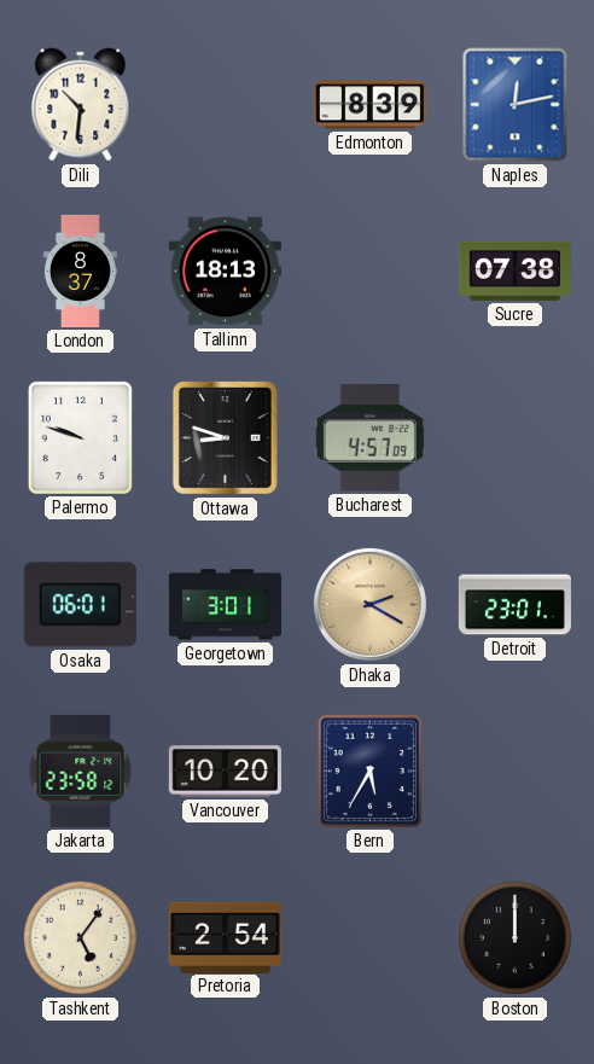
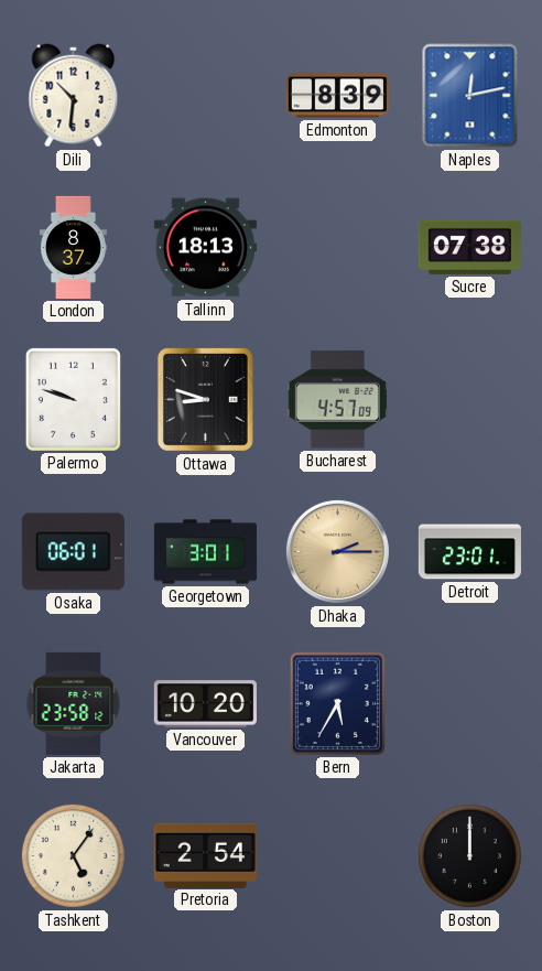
Dhaka: 2:20 -> 2:15 (337, 551)
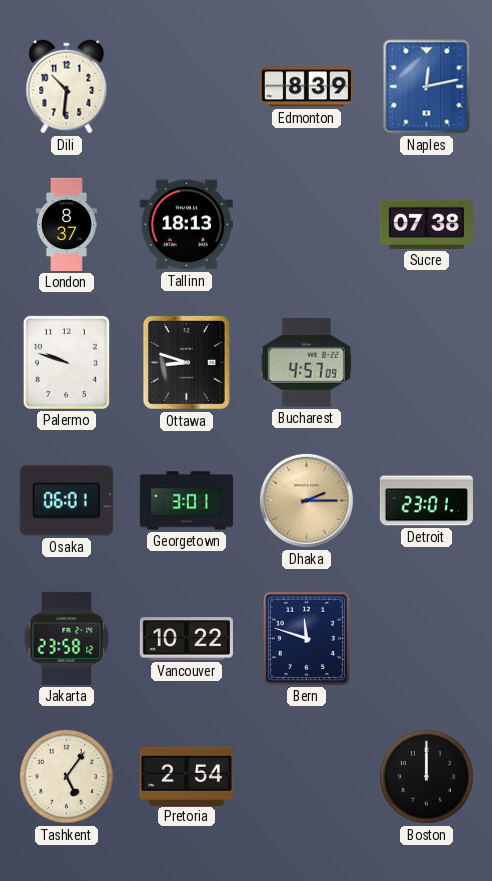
Vancouver: 10:20 -> 10:22 (186, 639)
Bern: 5:35 -> 11:48 (306, 638)
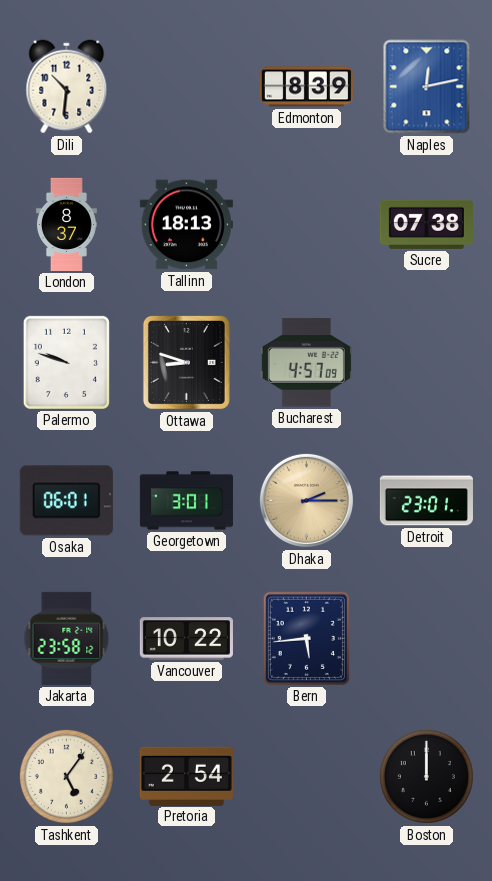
Bern: 11:48 -> 5:44 (306, 638)
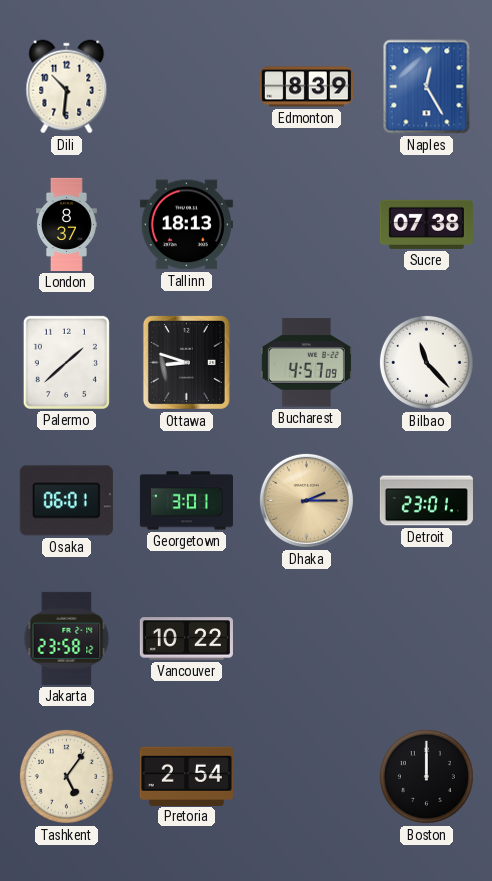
Naples: 12:13 -> 12:25 (427, 87)
Palermo: 9:48 -> 1:38 (66, 362)
Bilbao: none -> 11:23 (426, 362)
Bern: 5:44 -> none (306, 638)
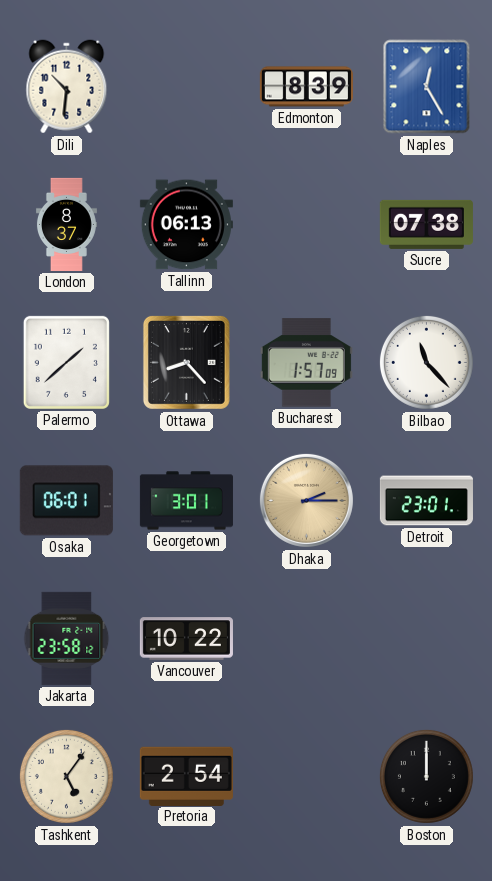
Tallinn: 18:13 -> 06:13 (186, 225)
Ottawa: 8:48 -> 8:23 (186, 362)
Bucharest: 4:57 -> 1:57 (306, 363)
